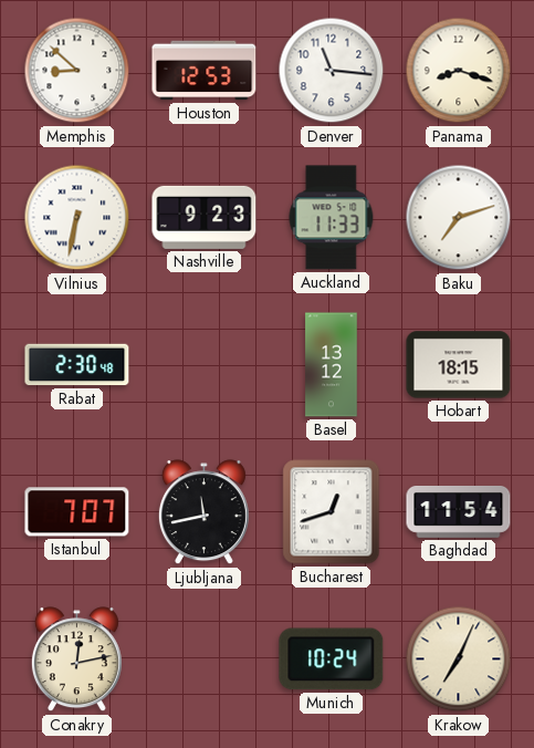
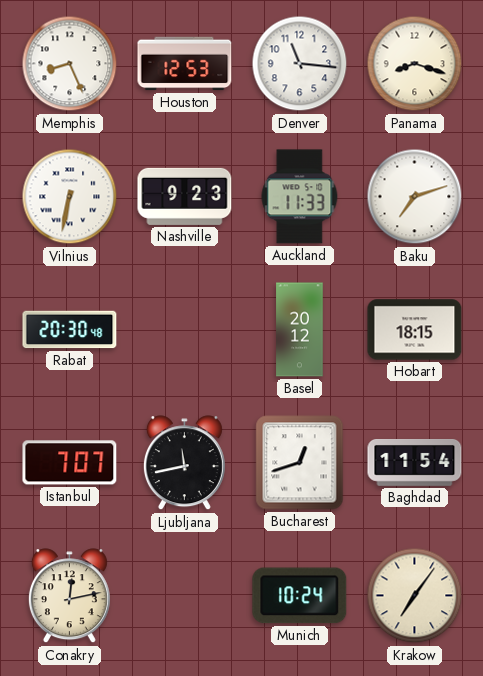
Memphis: 8:52 -> 8:26 (70, 64)
Rabat: 2:30 -> 20:30 (70, 330)
Basel: 13:12 -> 20:12 (300, 330)
Krakow: 7:04 -> 7:06 (415, 596)
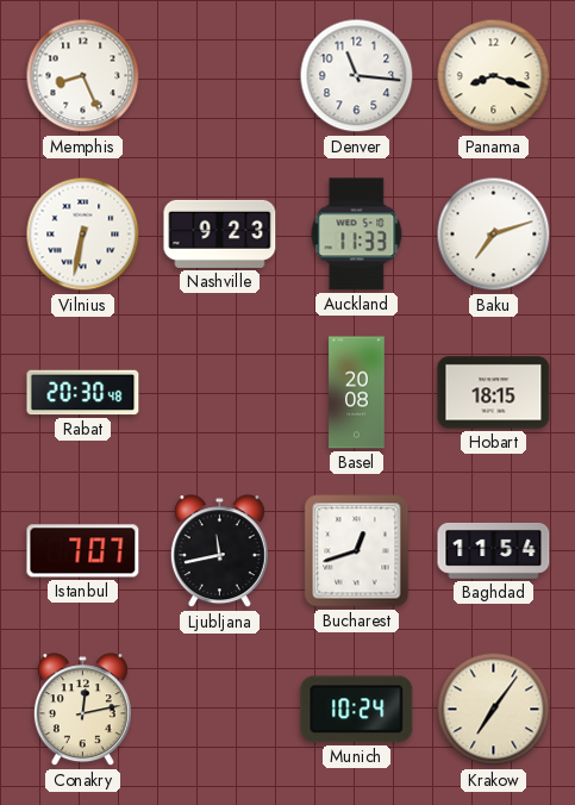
Houston: 12:53 -> none (185, 64)
Basel: 20:12 -> 20:08 (357, 393)
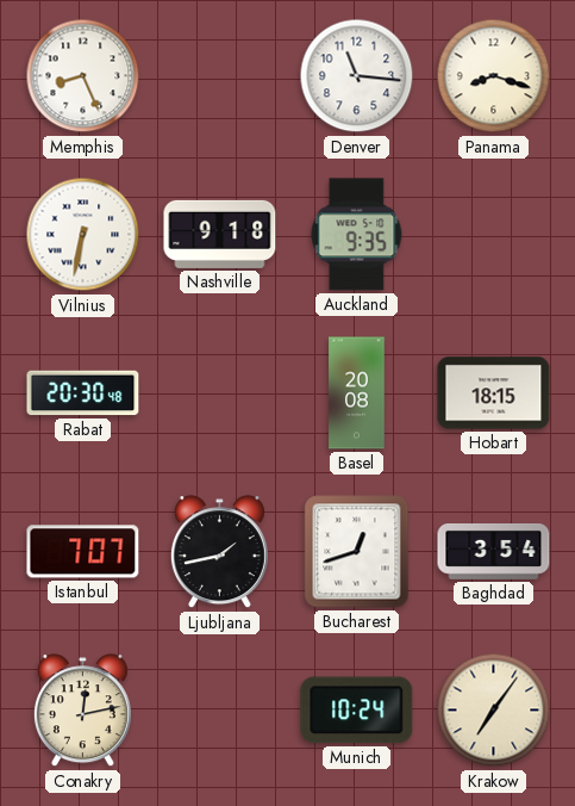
Nashville: 9:23 -> 9:18 (220, 234)
Auckland: 11:33 -> 9:35 (357, 235)
Baku: 7:12 -> none (494, 235)
Ljubljana: 11:43 -> 1:43 (219, 552)
Baghdad: 11:54 -> 3:54 (494, 552)
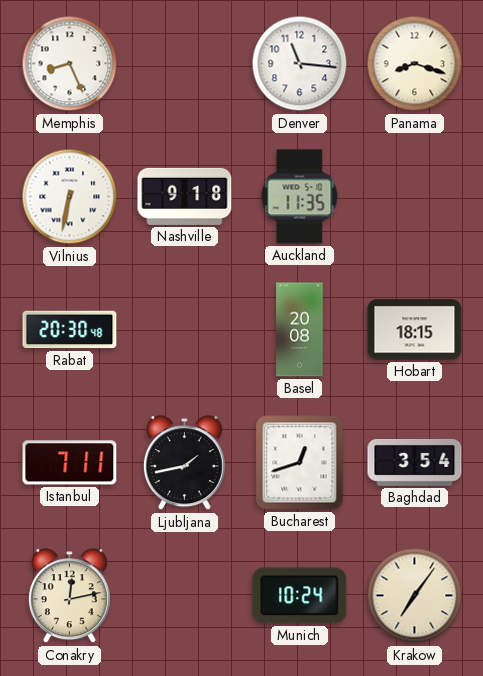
Auckland: 9:35 -> 11:35 (300, 197)
Istanbul: 7:07 -> 7:11 (70, 463)
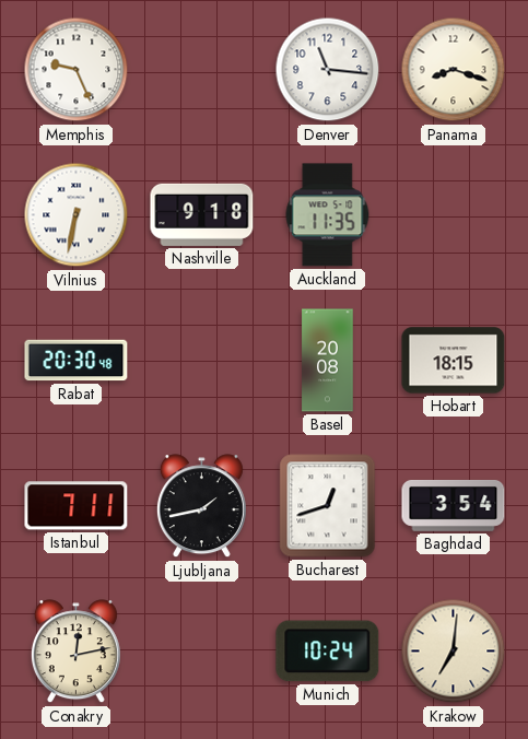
Memphis: 8:26 -> 9:26 (77, 70)
Krakow: 7:06 -> 7:01 (454, 652)
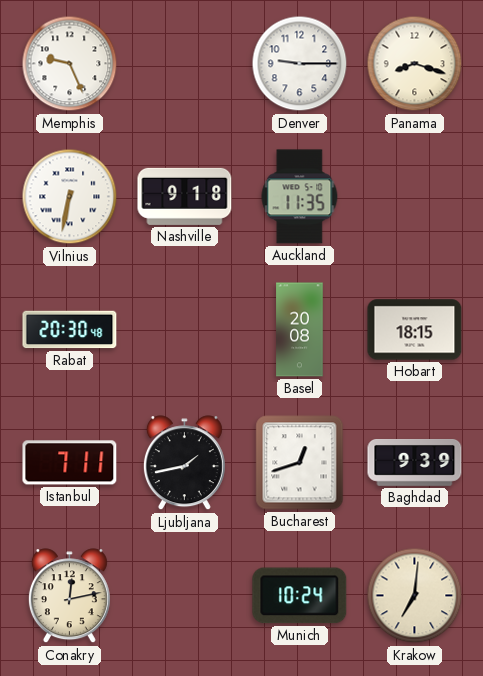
Denver: 11:16 -> 9:15 (300, 64)
Baghdad: 3:54 -> 9:39 (415, 463)
